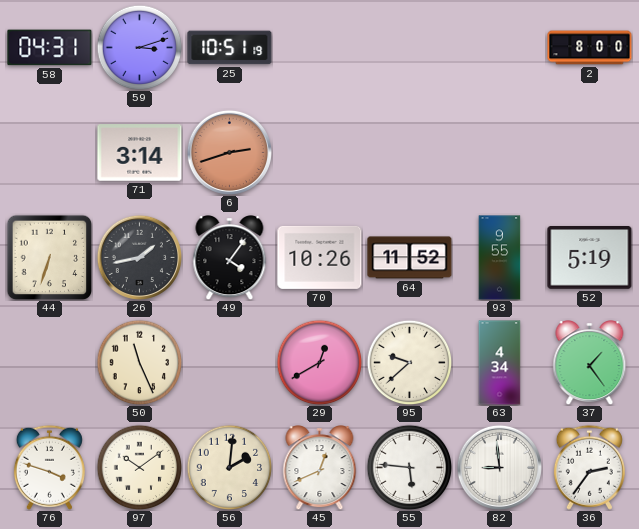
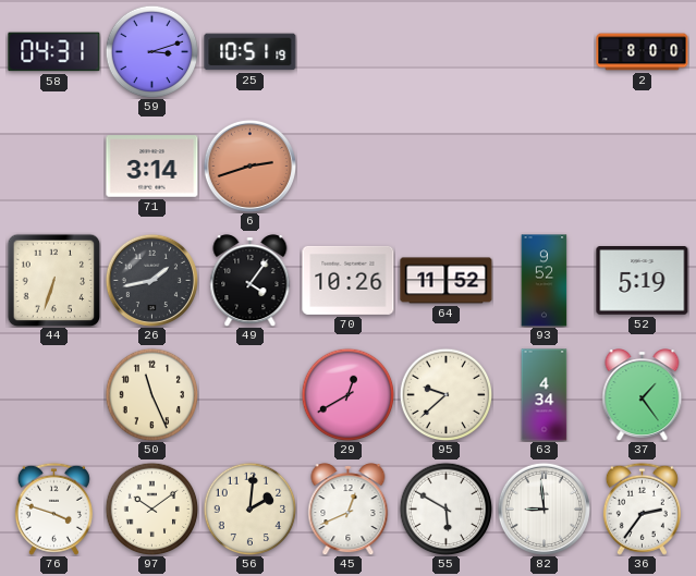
93: 9:55 -> 9:52 (545, 281)
55: 5:46 -> 5:50 (445, 508)
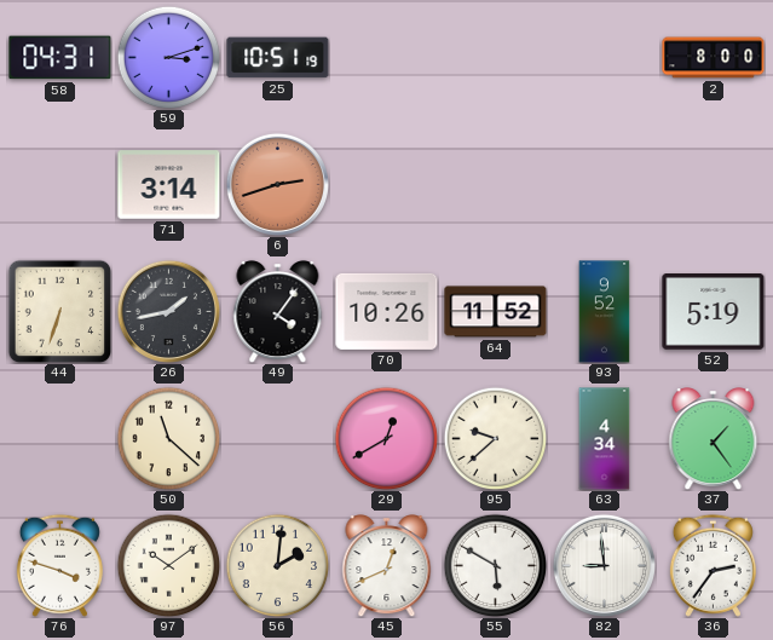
50: 11:26 -> 11:22 (168, 438)
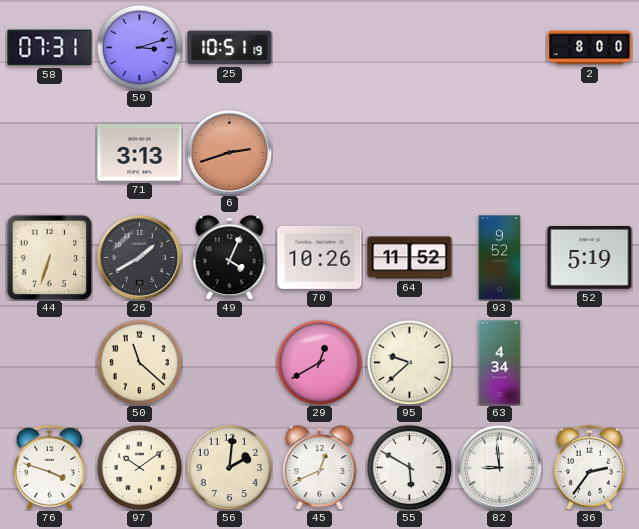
58: 04:31 -> 07:31 (50, 48)
71: 3:14 -> 3:13 (140, 153)
26: 1:43 -> 1:40 (139, 257)
49: 4:06 -> 4:04 (230, 258)
37: 1:24 -> none (714, 439)
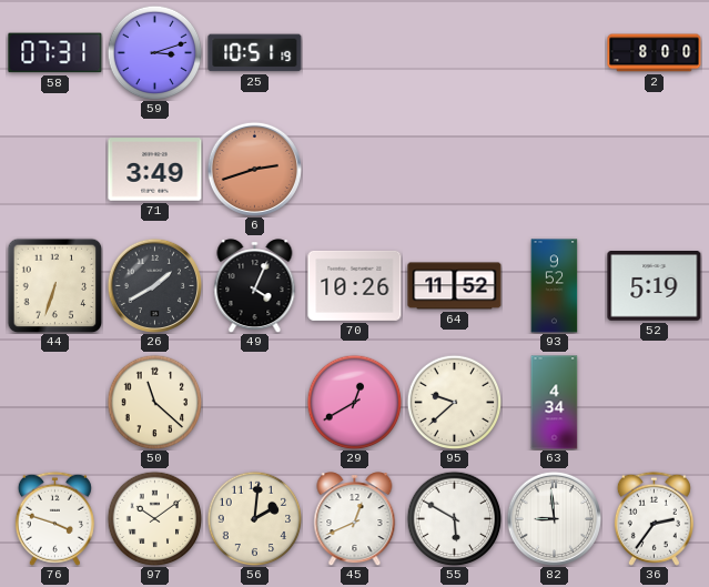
71: 3:13 -> 3:49 (155, 170)
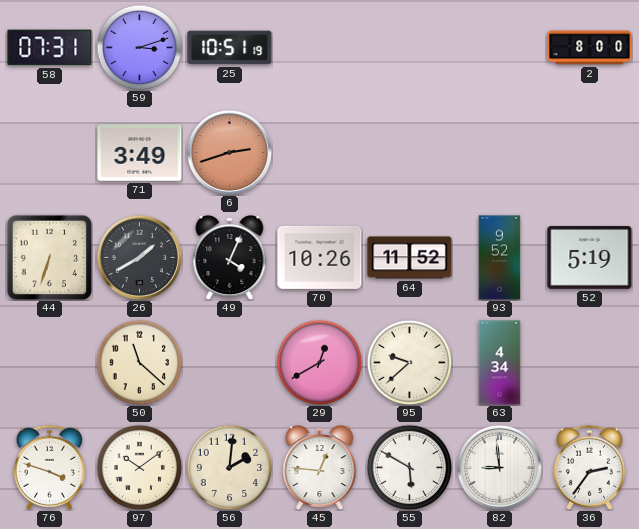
45: 12:41 -> 12:46 (320, 468)
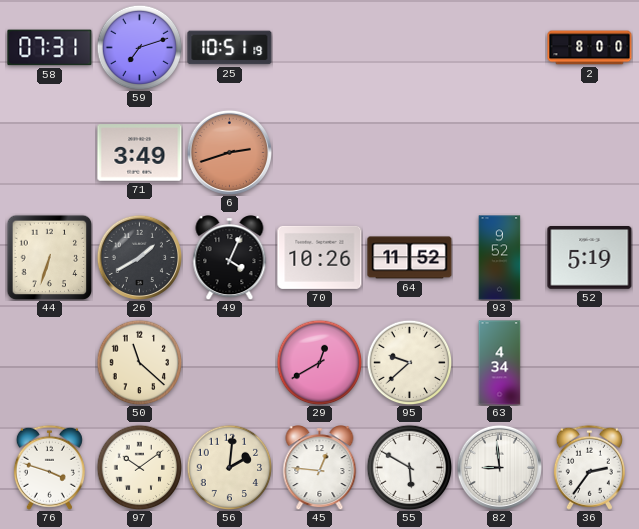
59: 3:12 -> 7:12 (139, 47)
